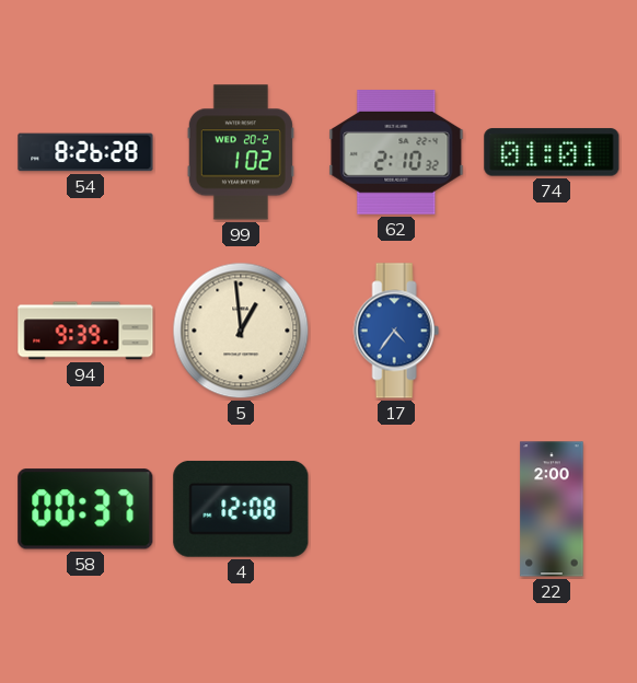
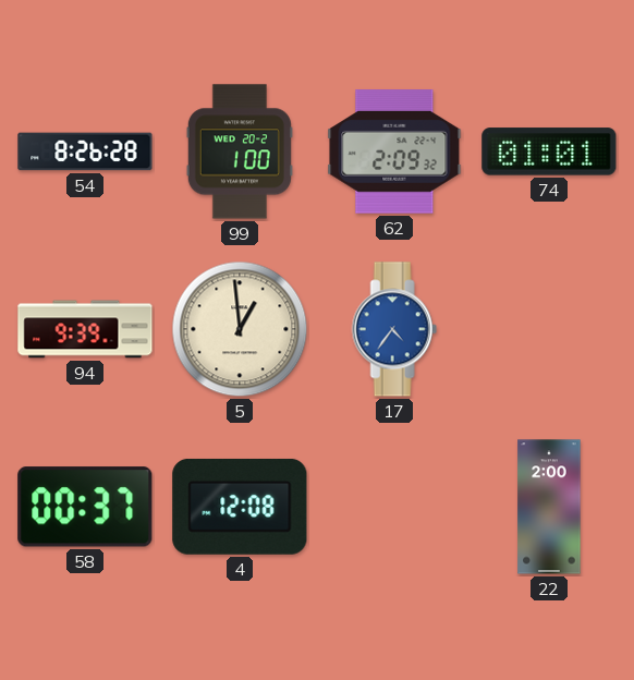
99: 1:02 -> 1:00 (240, 151)
62: 2:10 -> 2:09 (394, 151)
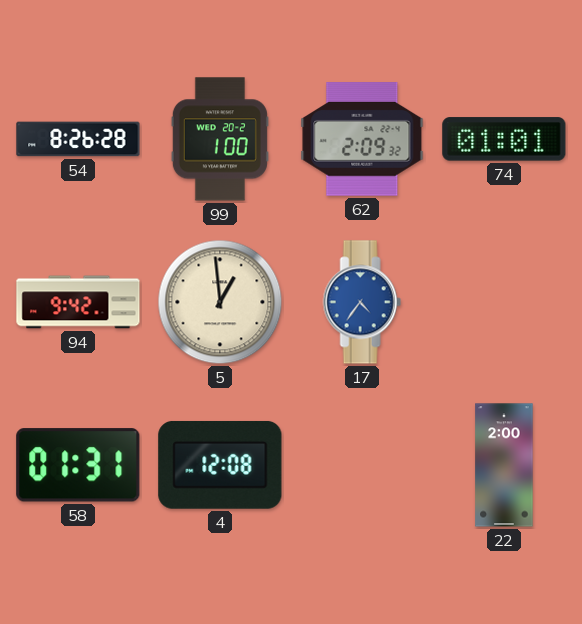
94: 9:39 -> 9:42 (78, 302)
58: 00:37 -> 01:31 (78, 465)
